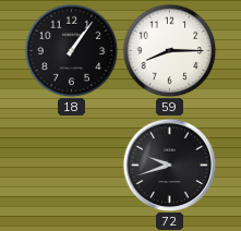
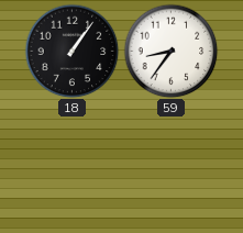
59: 8:15 -> 8:36 (170, 51)
72: 9:42 -> none (169, 165)
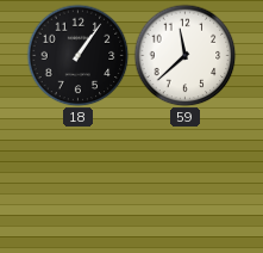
59: 8:36 -> 11:38 (184, 55)
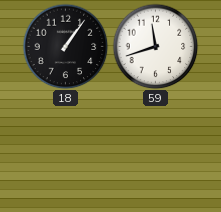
59: 11:38 -> 11:42 (155, 46)
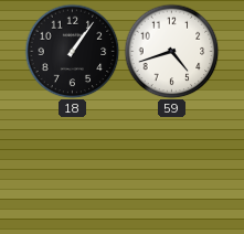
59: 11:42 -> 4:42 (171, 51)
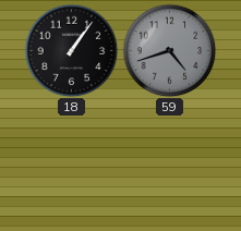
59 dial: white -> grey (169, 50)
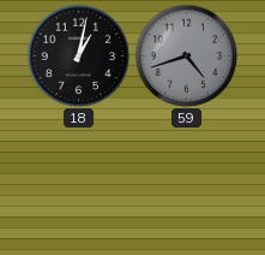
18: 1:06 -> 1:02 (78, 55)
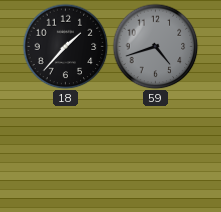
18: 1:02 -> 1:37 (65, 46)
